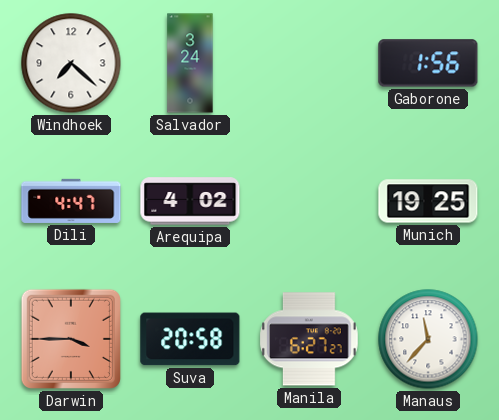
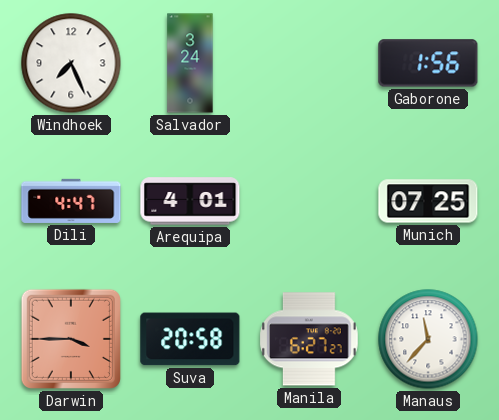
Windhoek: 7:22 -> 7:26 (71, 63)
Arequipa: 4:02 -> 4:01 (190, 201)
Munich: 19:25 -> 07:25 (428, 201)
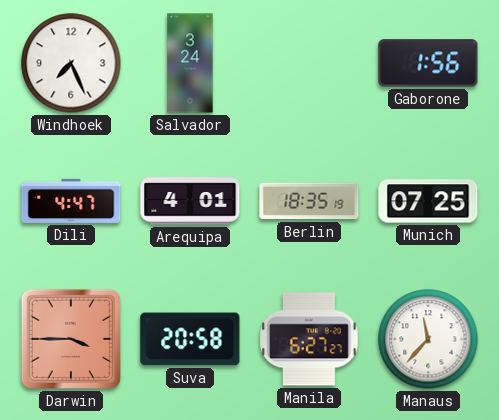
Berlin: none -> 18:35 (309, 201)
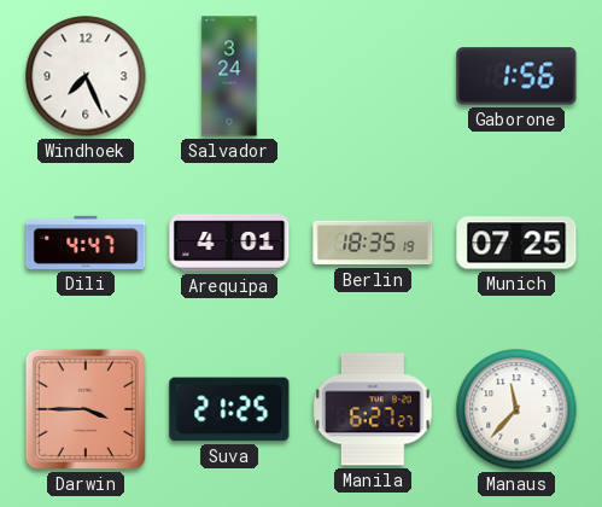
Suva: 20:58 -> 21:25 (229, 409)
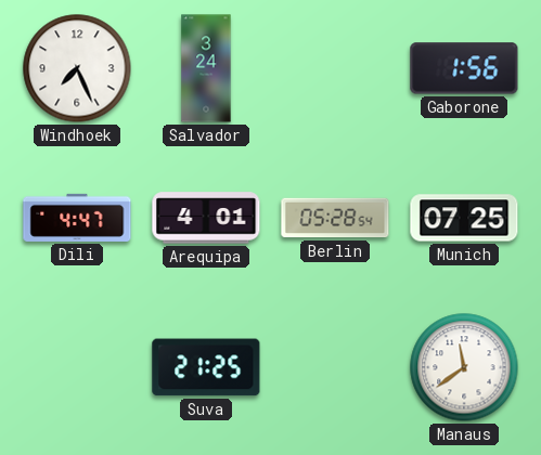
Berlin: 18:35 -> 05:28 (335, 218)
Darwin: 3:45 -> none (86, 409)
Manila: 6:27 -> none (374, 409)
Manaus: 11:37 -> 11:39 (464, 367)
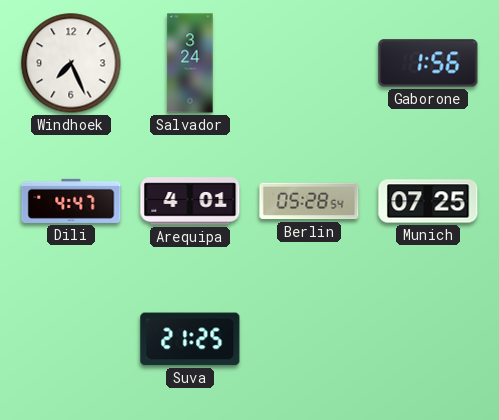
Manaus: 11:39 -> none (464, 367)
